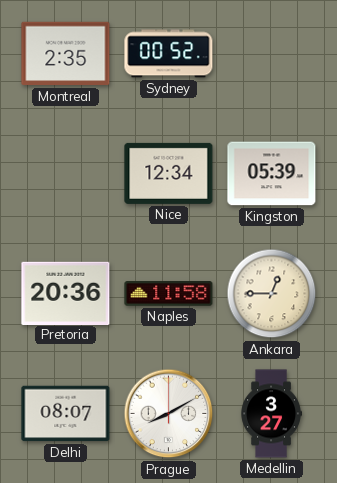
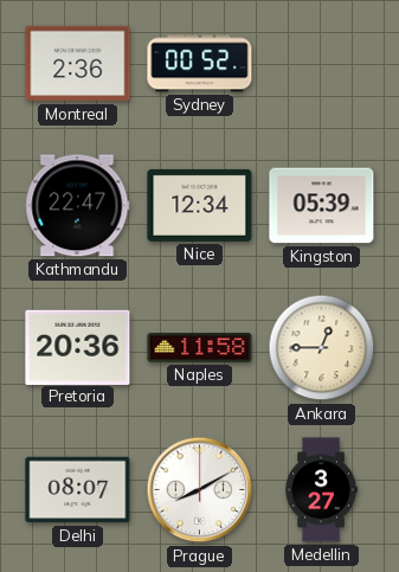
Montreal: 2:35 -> 2:36 (78, 64)
Kathmandu: none -> 22:47 (78, 206)
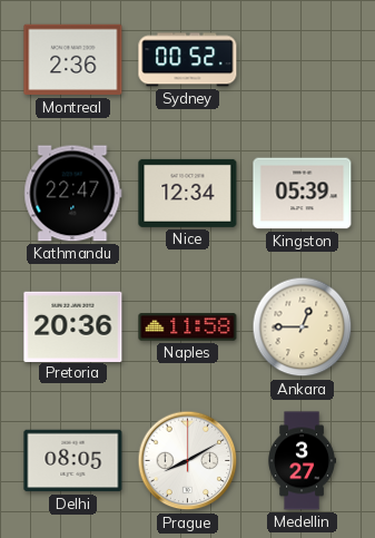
Delhi: 08:07 -> 08:05 (73, 461)
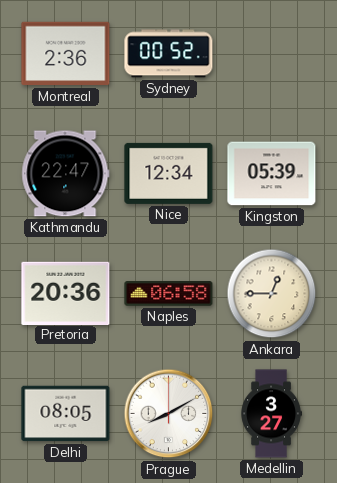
Naples: 11:58 -> 06:58 (169, 294)
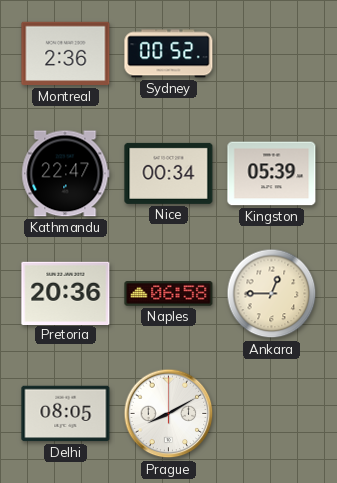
Nice: 12:34 -> 00:34 (169, 173)
Medellin: 3:27 -> none (271, 414)
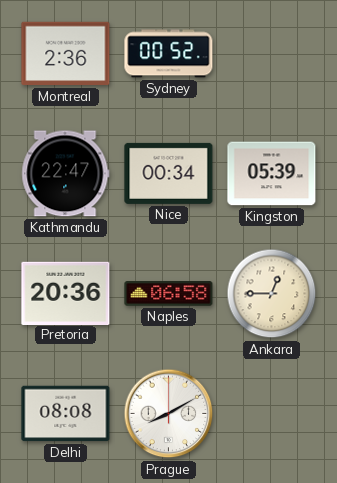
Delhi: 08:05 -> 08:08 (66, 414)
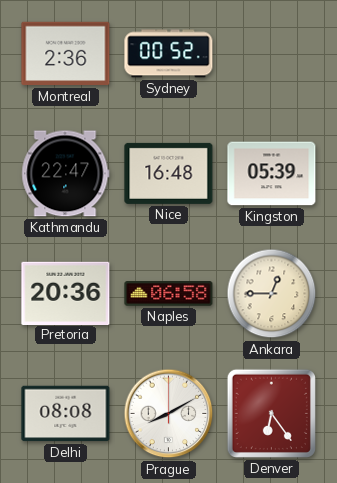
Nice: 00:34 -> 16:48 (169, 173)
Denver: none -> 6:24 (271, 413)
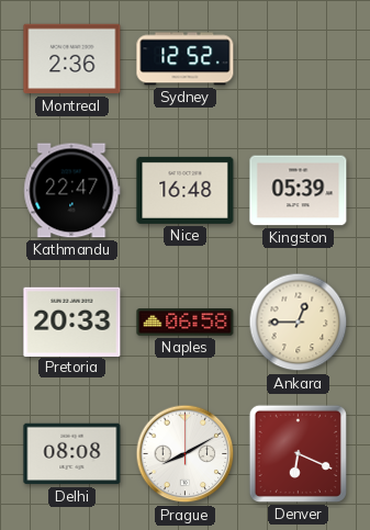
Sydney: 00:52 -> 12:52 (186, 59)
Pretoria: 20:36 -> 20:33 (72, 322)
Denver: 6:24 -> 6:19 (298, 453)
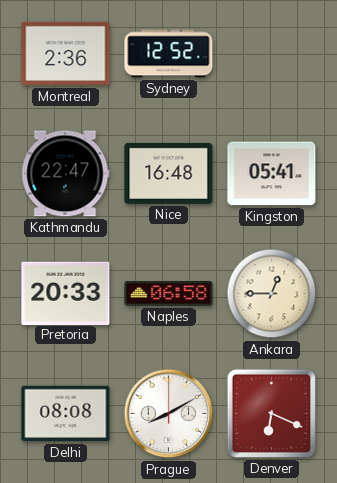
Kingston: 05:39 -> 05:41 (272, 174)
